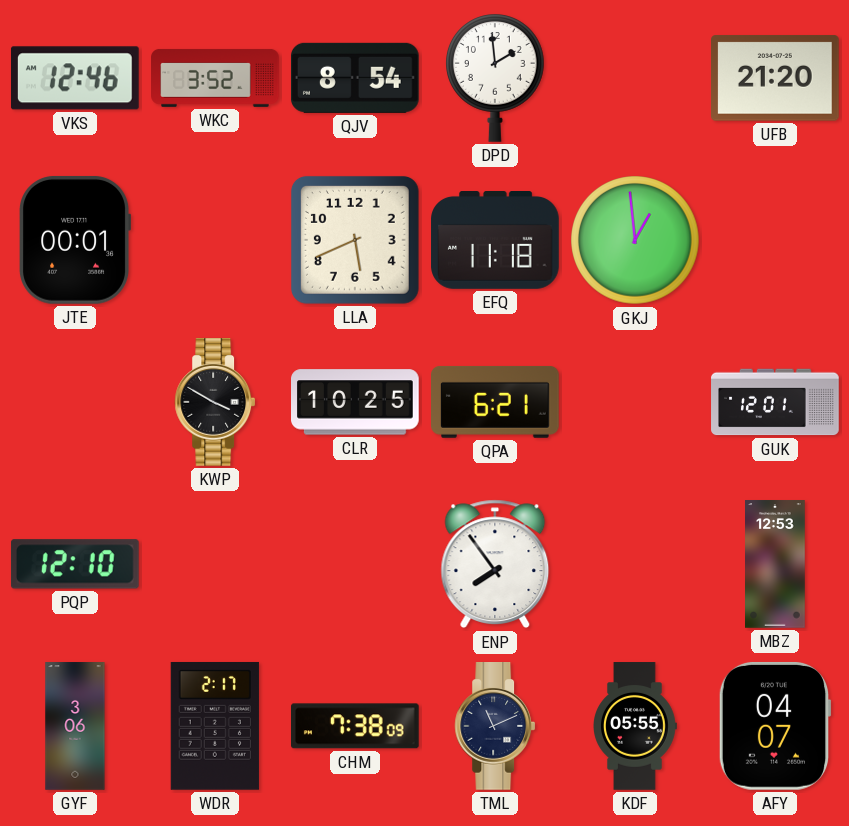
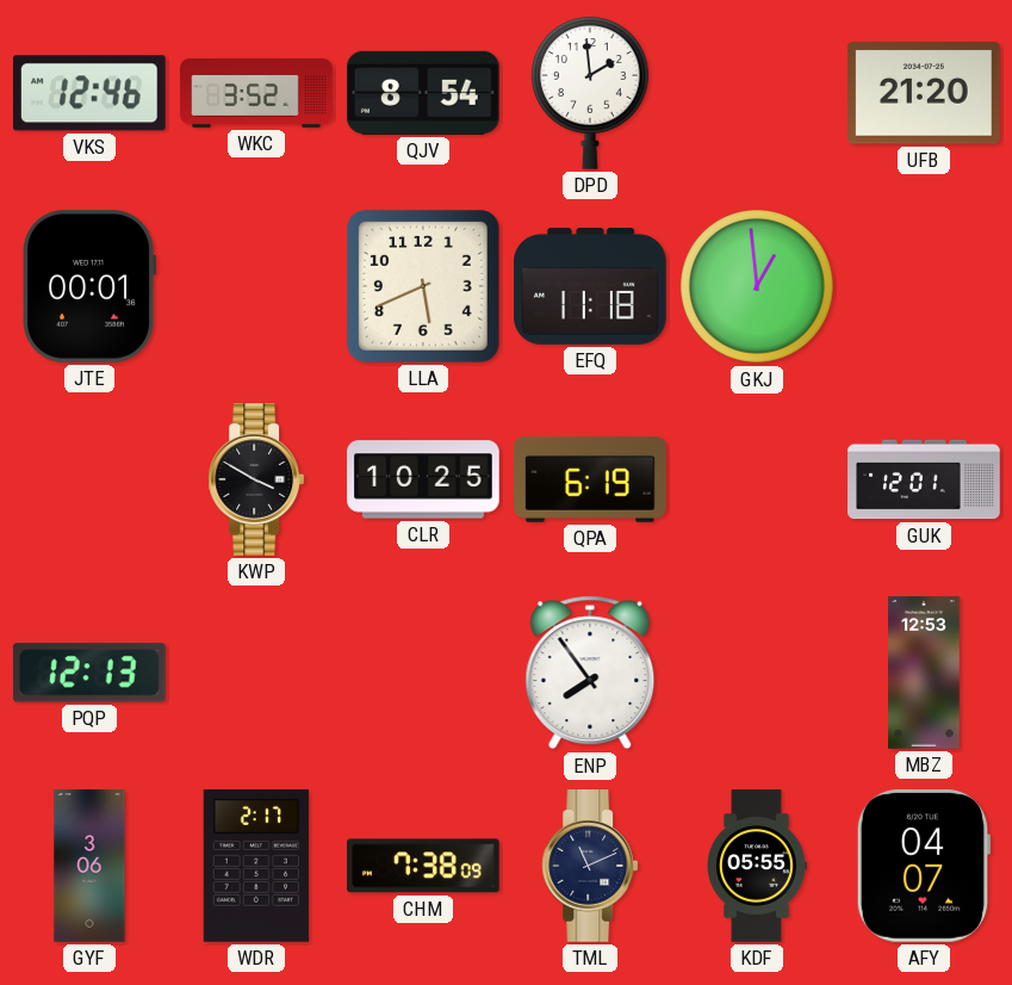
QPA: 6:21 -> 6:19 (591, 479)
PQP: 12:10 -> 12:13 (89, 673)
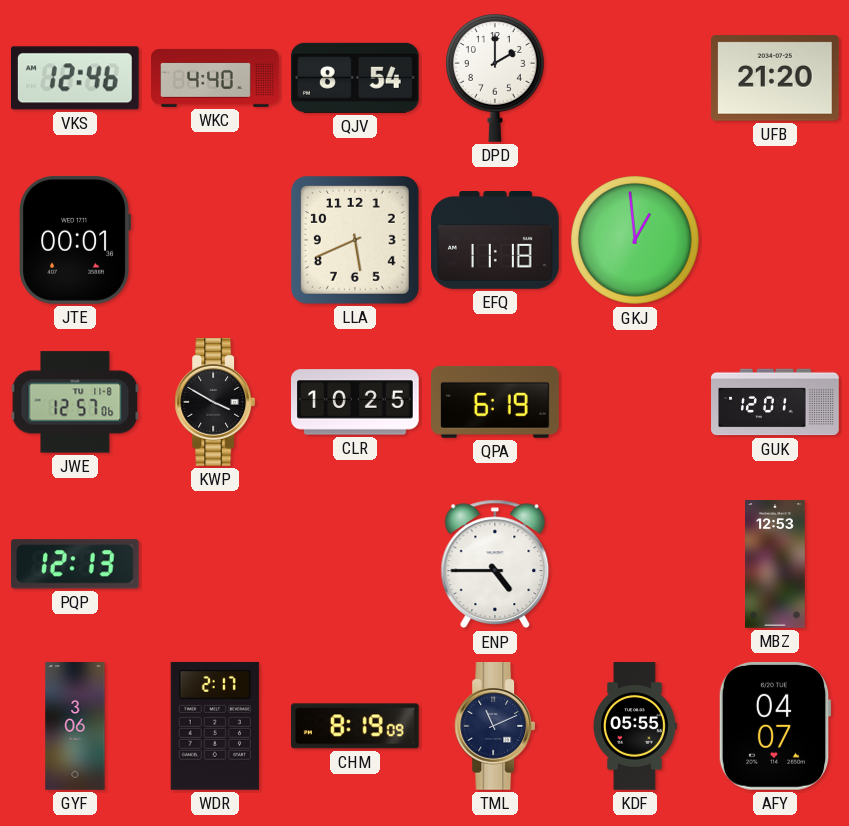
WKC: 3:52 -> 4:40 (215, 78)
DPD: 1:59 -> 2:00 (496, 78)
JWE: none -> 12:57 (75, 402)
ENP: 7:54 -> 4:45 (495, 564)
CHM: 7:38 -> 8:19 (355, 726)
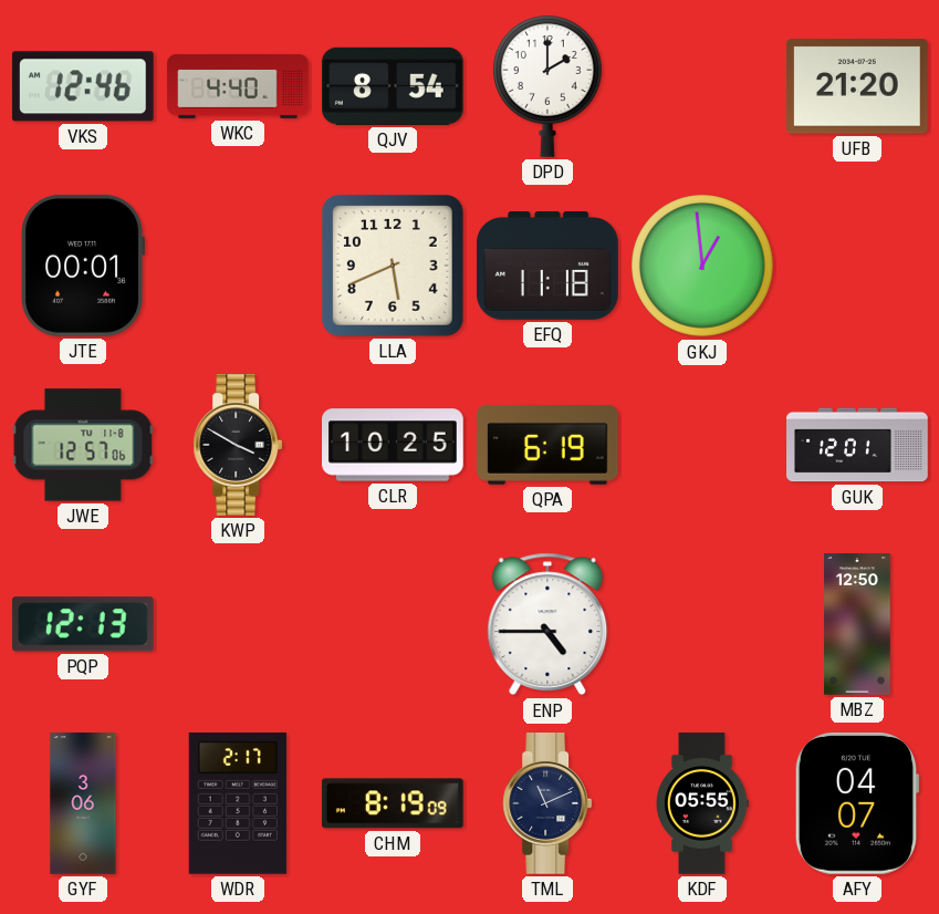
MBZ: 12:53 -> 12:50 (858, 624)
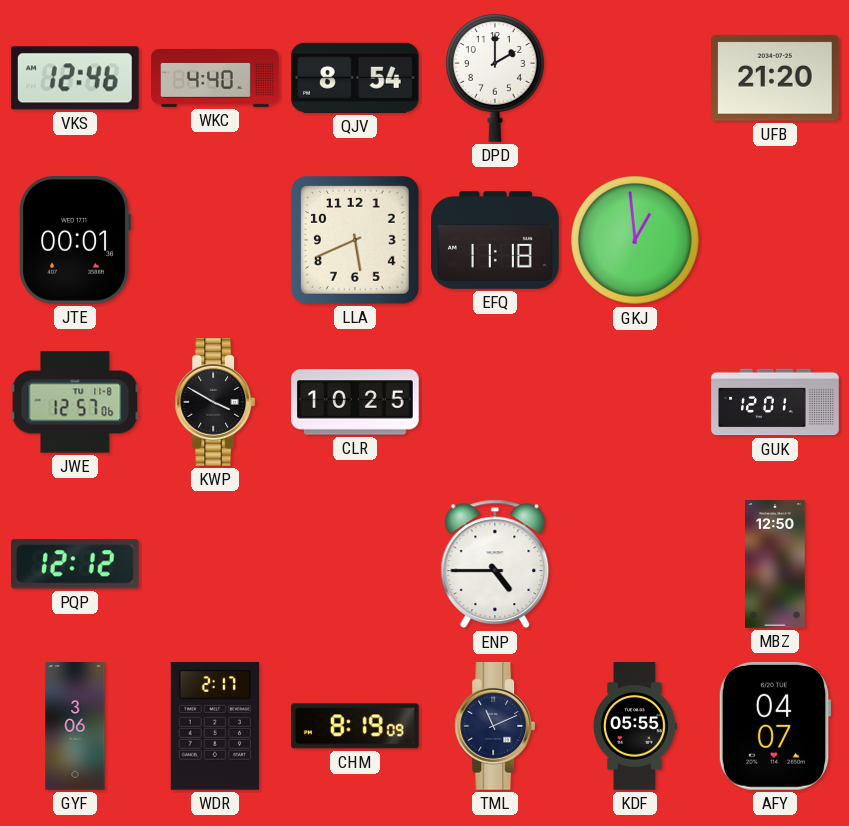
QPA: 6:19 -> none (549, 445)
PQP: 12:13 -> 12:12 (75, 564)
